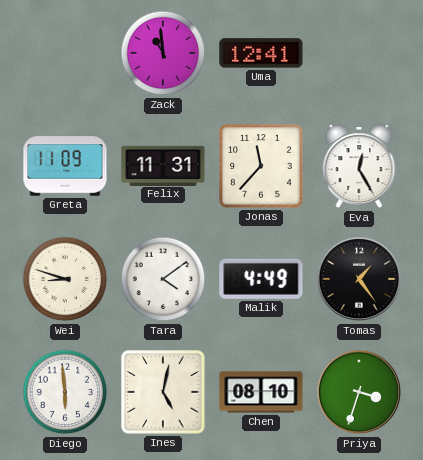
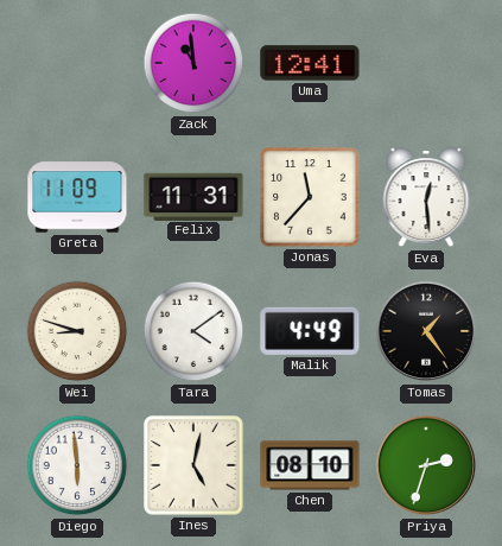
Eva: 12:25 -> 12:29 (426, 198)
Priya: 3:33 -> 2:33 (426, 465)
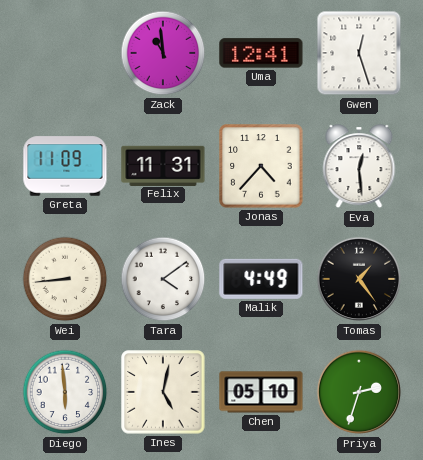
Gwen: none -> 12:27 (359, 53)
Jonas: 11:37 -> 4:37 (261, 166)
Wei: 8:48 -> 8:44 (65, 279)
Chen: 08:10 -> 05:10 (261, 392)
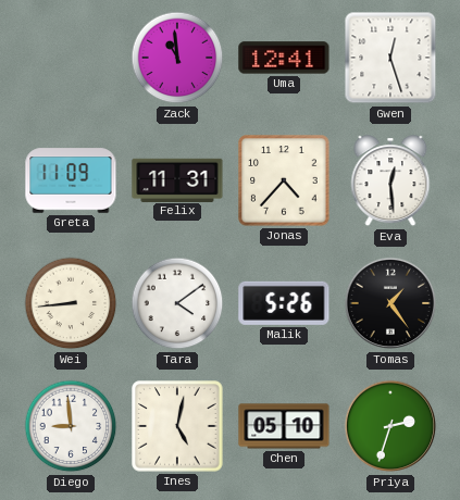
Malik: 4:49 -> 5:26 (284, 303)
Diego: 5:59 -> 8:59 (71, 426)
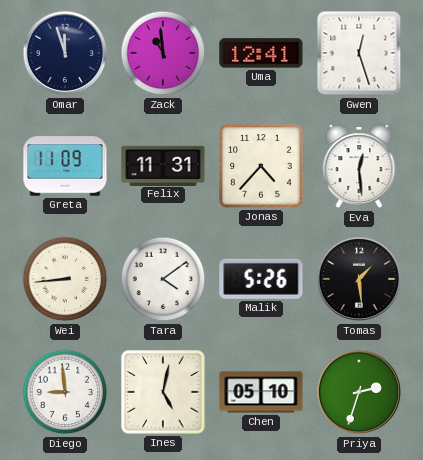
Omar: none -> 11:57 (65, 53)
Tomas: 1:24 -> 1:29 (359, 279)
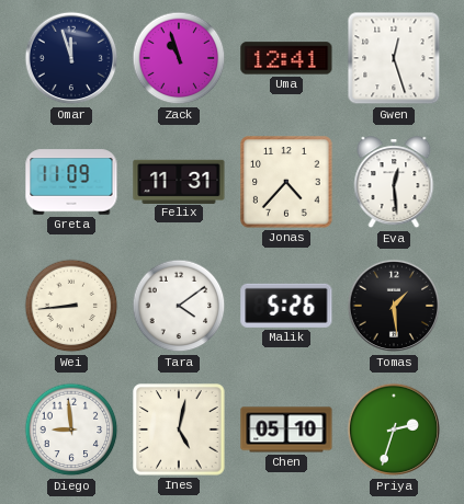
Zack: 10:59 -> 10:57 (179, 58)
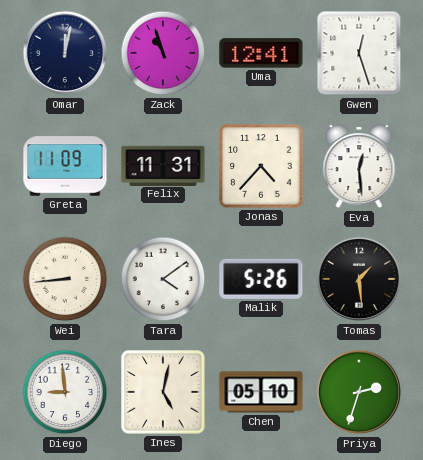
Omar: 11:57 -> 12:02 (65, 53)
